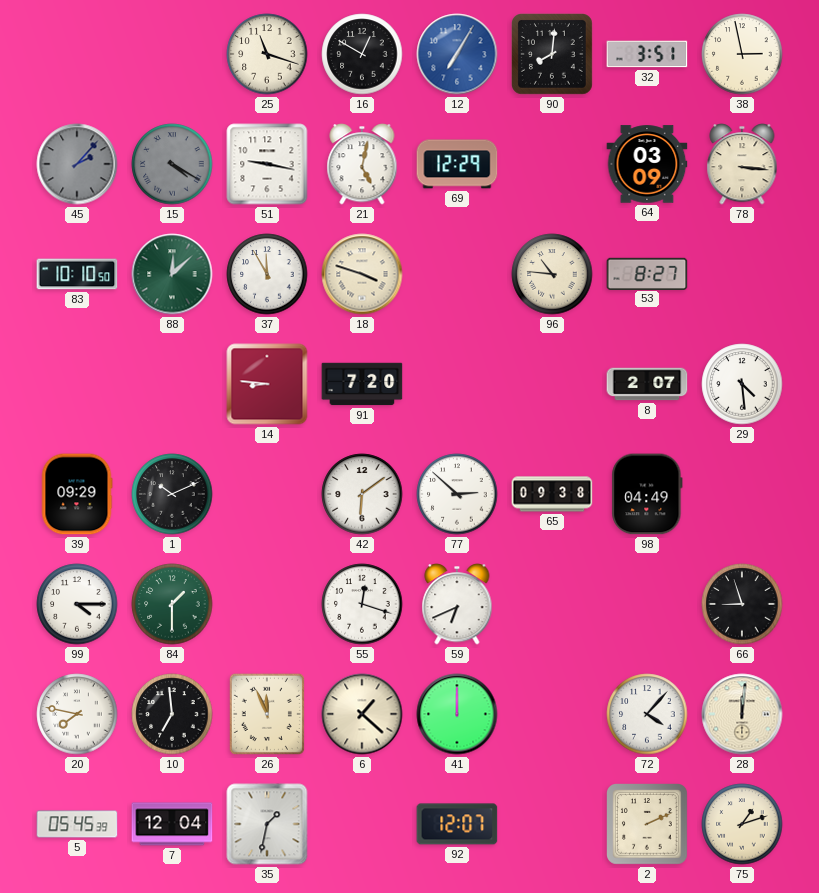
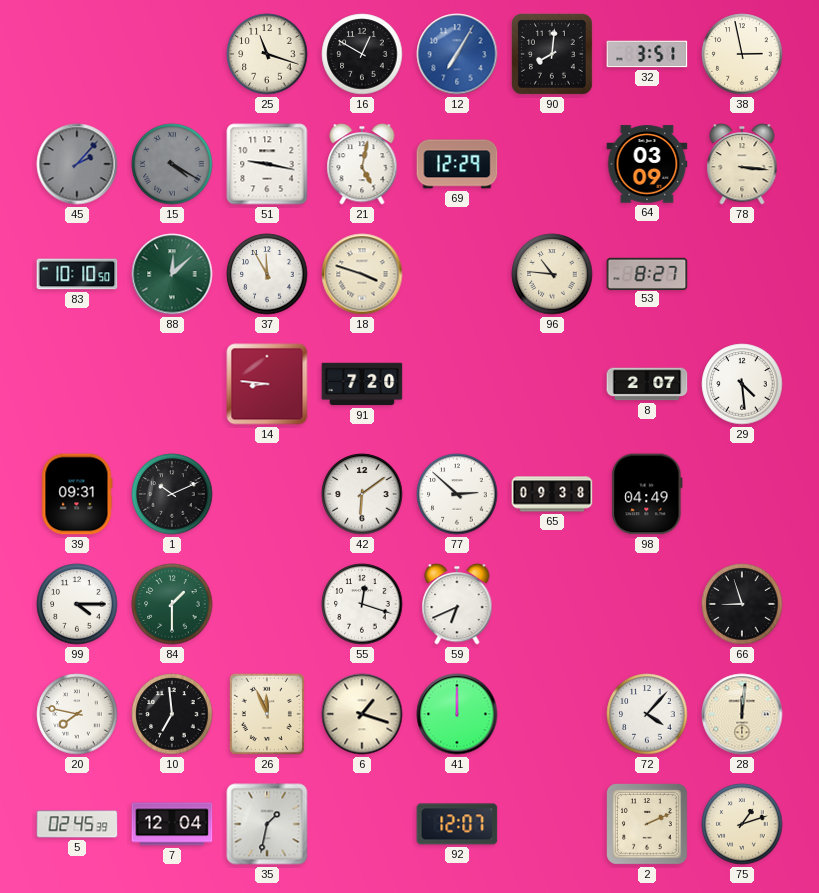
39: 09:29 -> 09:31 (77, 494)
6: 1:22 -> 1:18 (362, 714)
5: 05:45 -> 02:45 (77, 824)
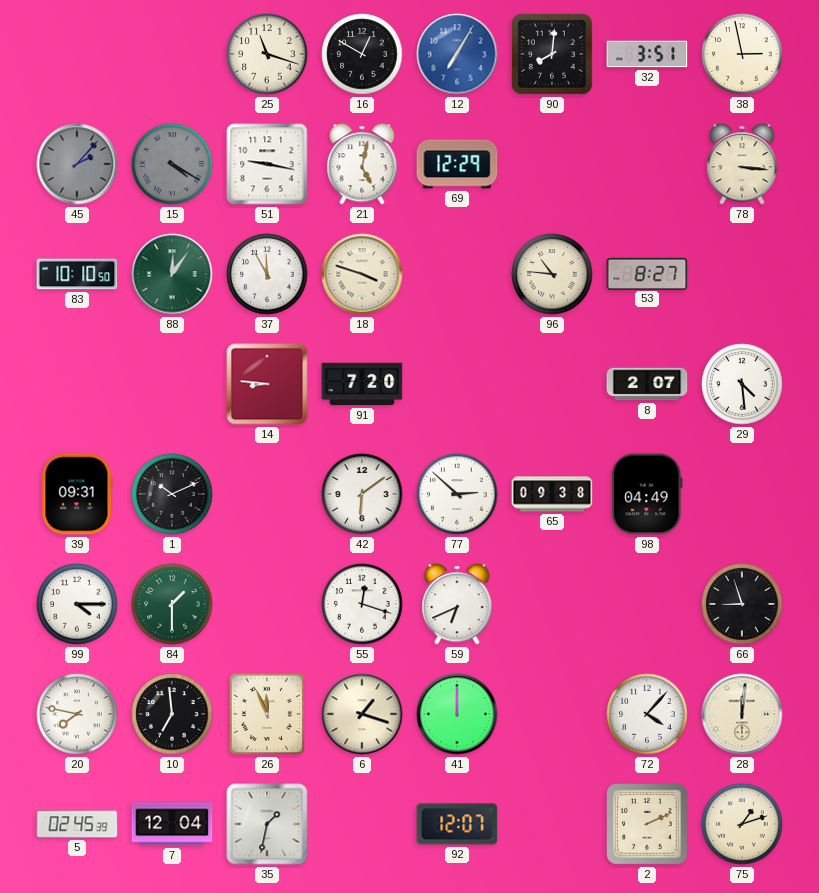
64: 03:09 -> none (647, 164)
88: 12:08 -> 12:06 (172, 274)
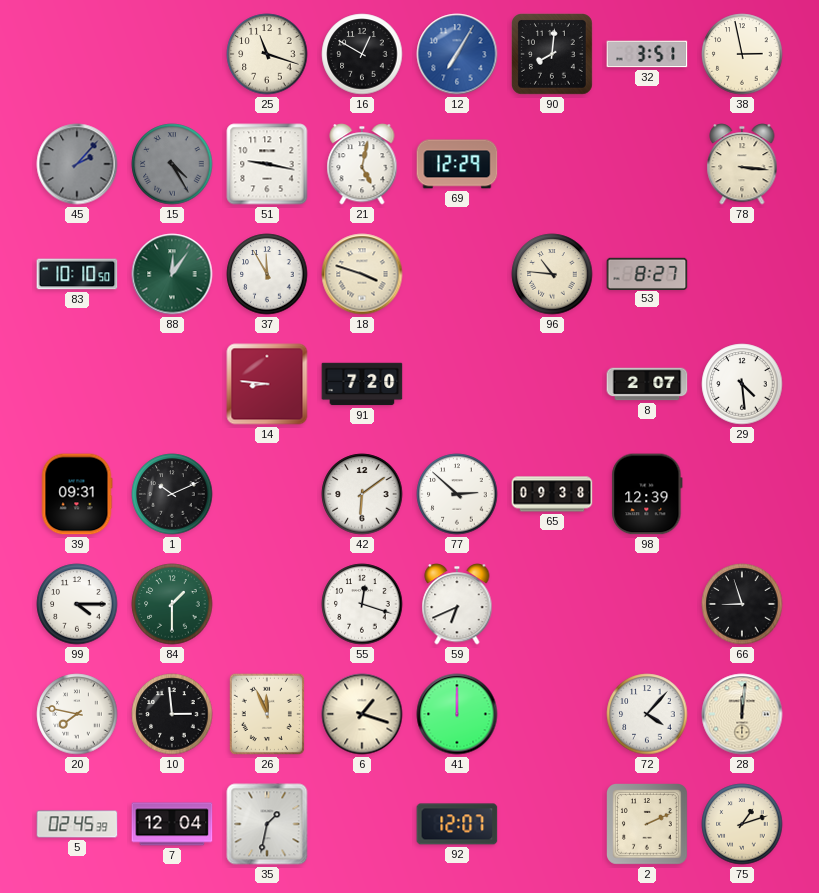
15: 4:20 -> 4:25 (172, 164)
98: 04:49 -> 12:39 (647, 494)
10: 6:59 -> 2:59 (172, 714)
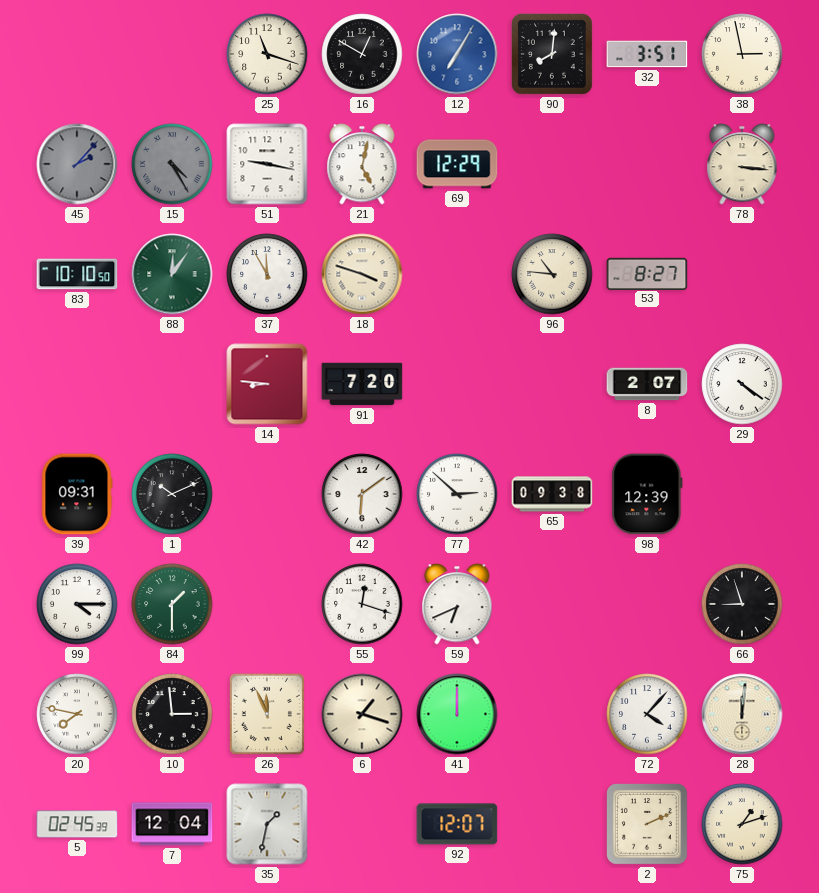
29: 4:29 -> 4:21 (742, 384)
